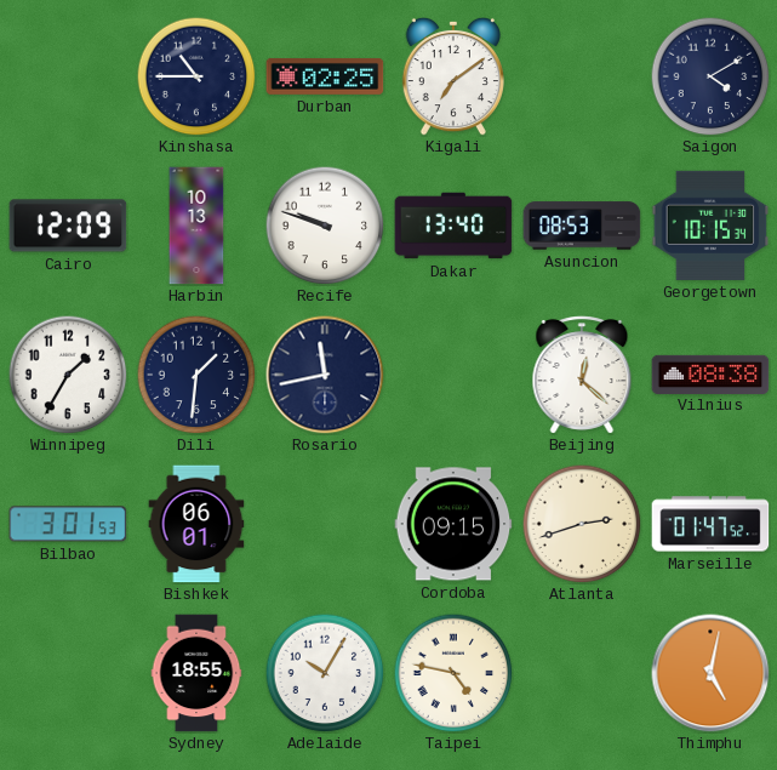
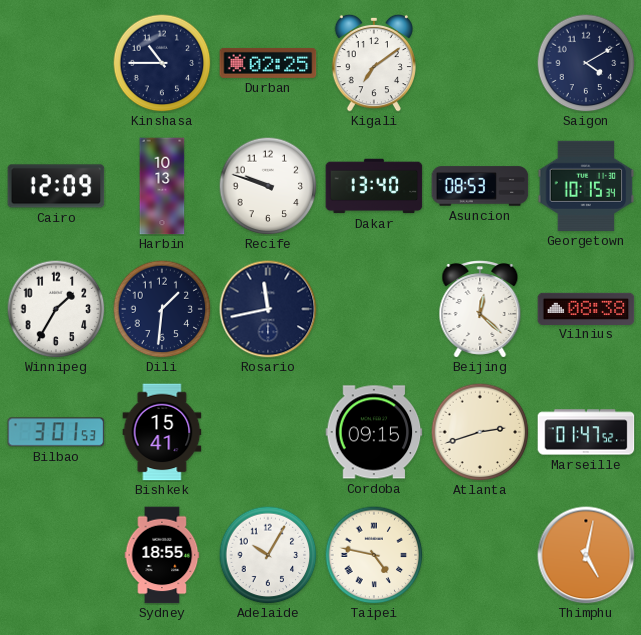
Bishkek: 06:01 -> 15:41 (162, 432)
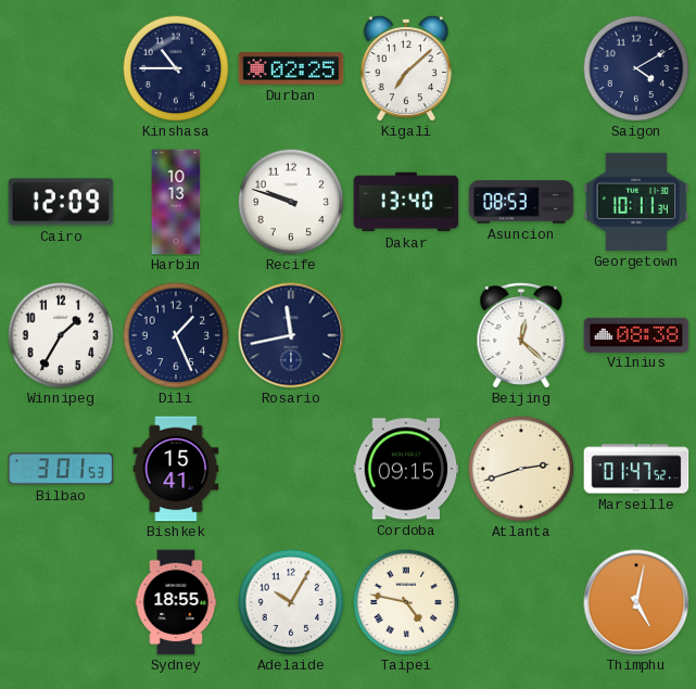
Kigali: 7:09 -> 7:08 (406, 68)
Georgetown: 10:15 -> 10:11 (636, 202)
Dili: 1:31 -> 1:26 (176, 335)
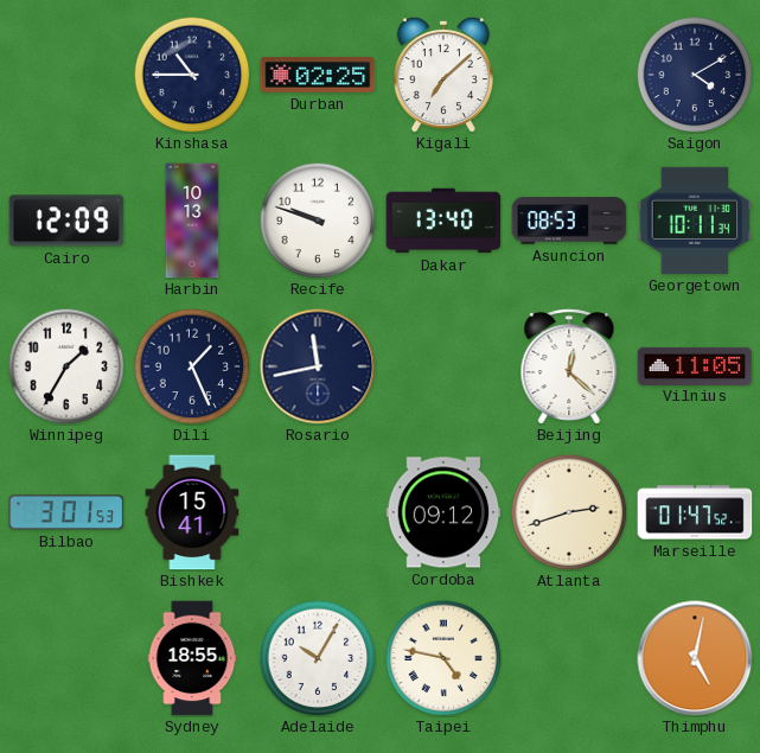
Vilnius: 08:38 -> 11:05 (695, 365)
Cordoba: 09:15 -> 09:12 (443, 512)
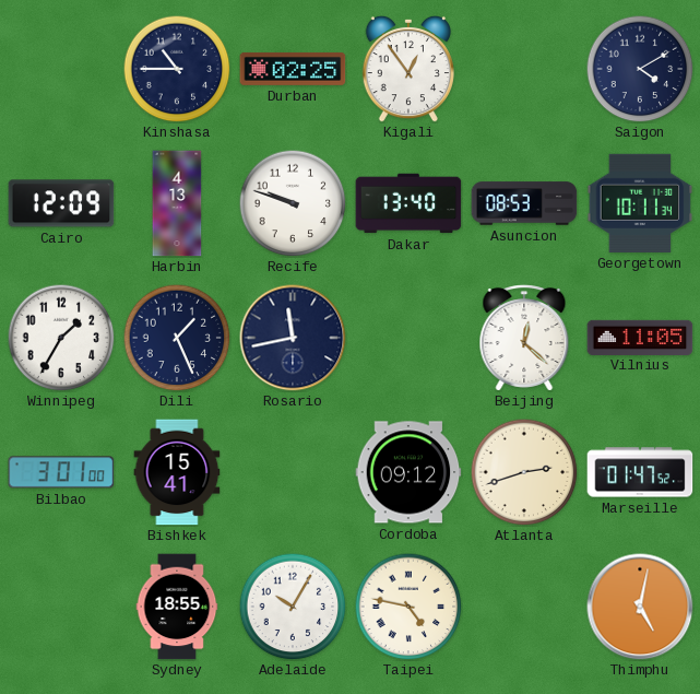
Kigali: 7:08 -> 12:54 (408, 69)
Harbin: 10:13 -> 4:13 (177, 203)
Bilbao: 3:01:53 -> 3:01:00 (61, 472)
